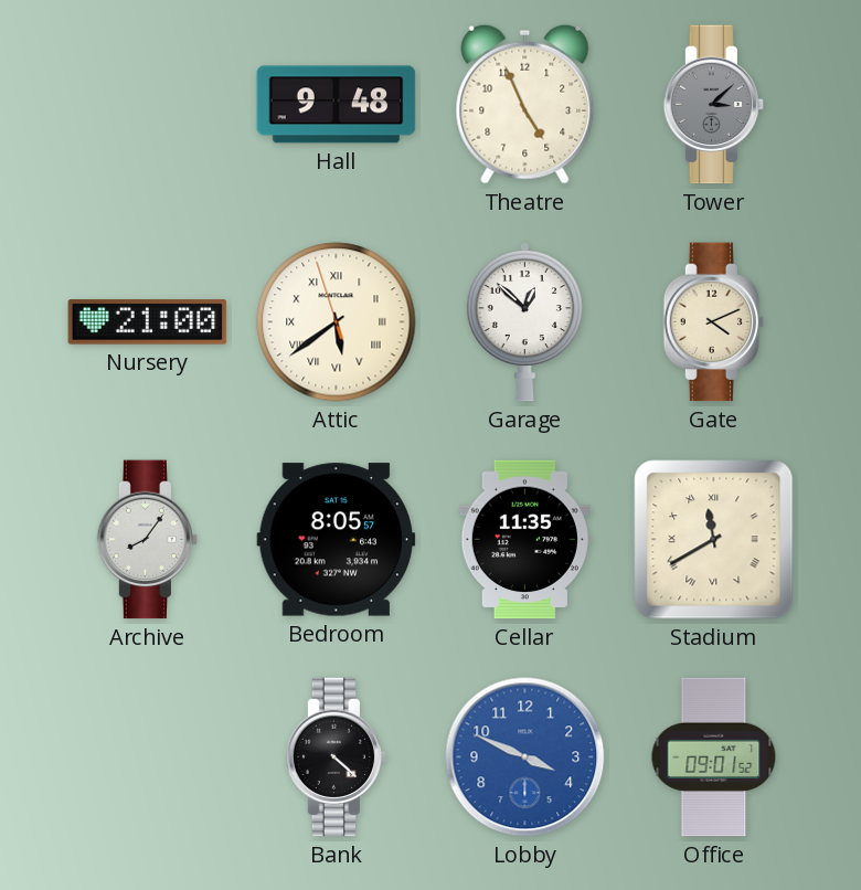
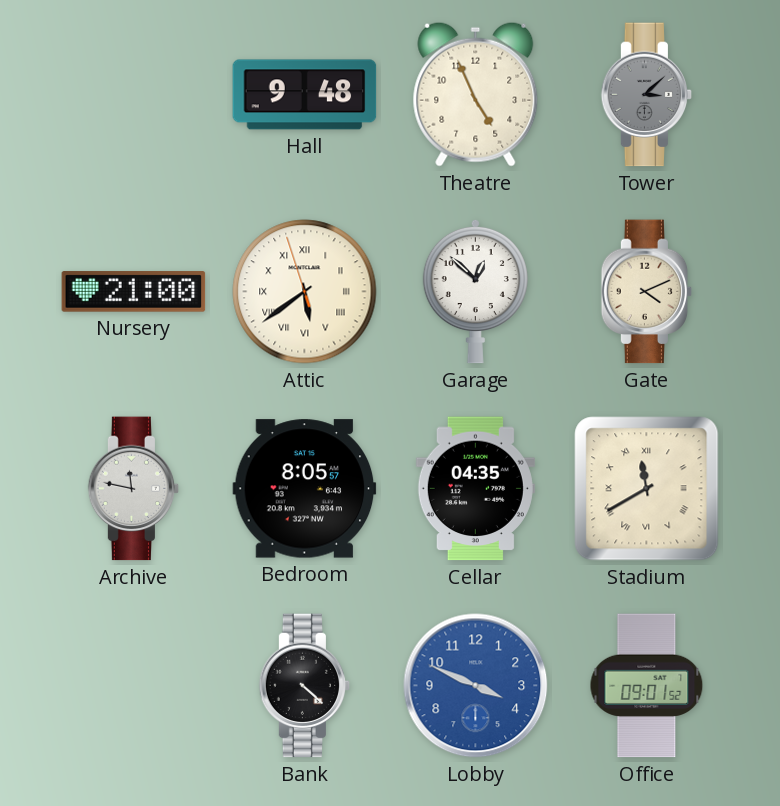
Archive: 8:06 -> 11:47 (134, 489)
Cellar: 11:35 -> 04:35 (475, 489)
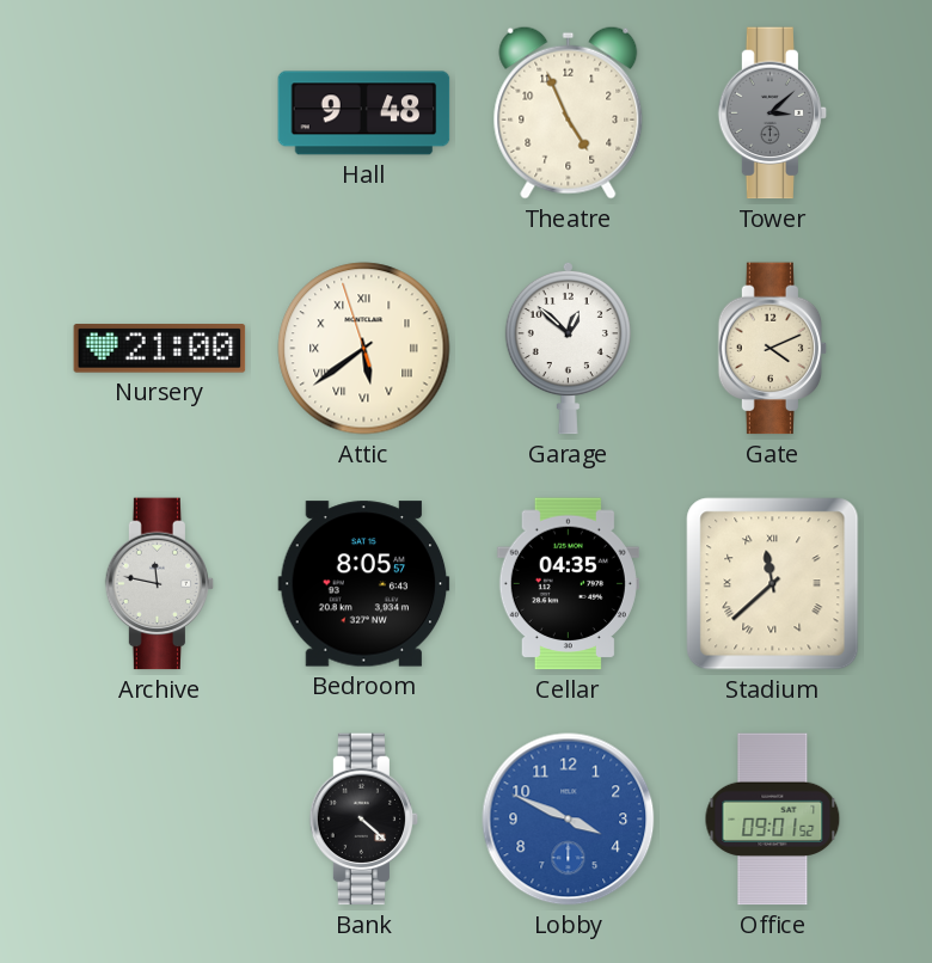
Stadium: 11:40 -> 11:38 (773, 584)
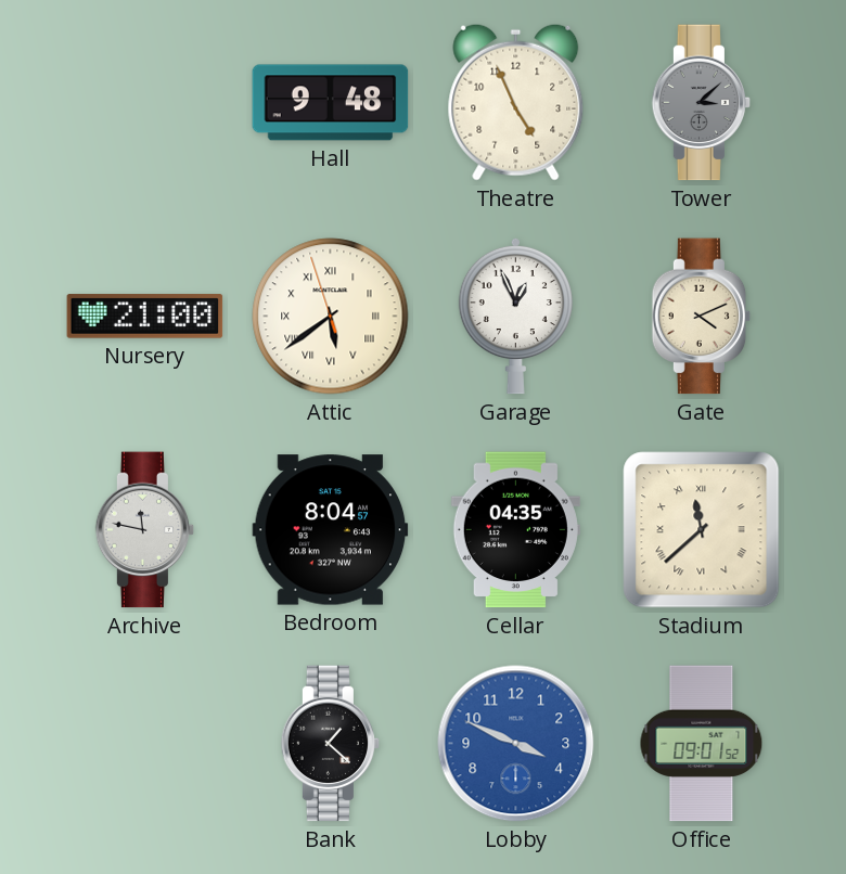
Garage: 12:52 -> 12:56 (515, 316)
Bedroom: 8:05 -> 8:04 (331, 530)
Bank: 4:22 -> 1:22 (331, 744)
